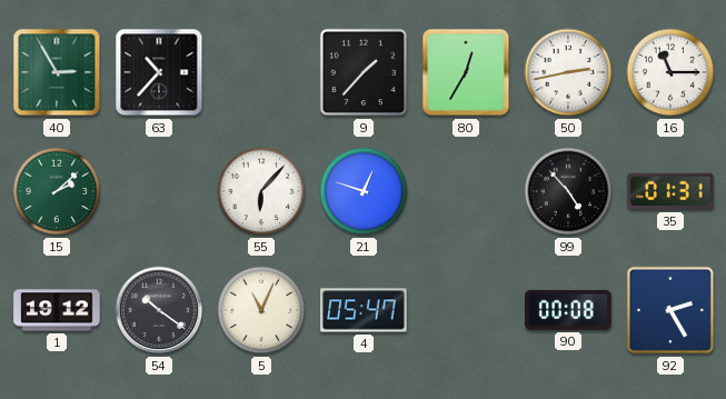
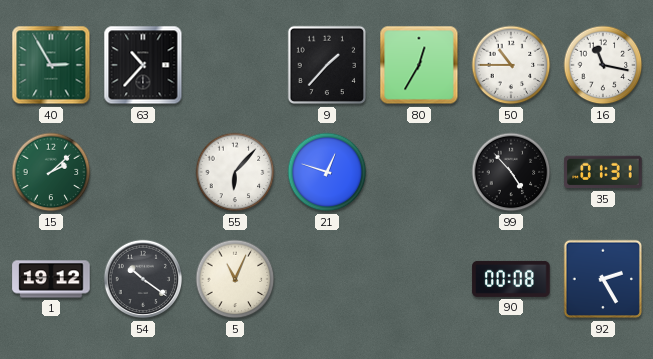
50: 2:43 -> 10:45 (511, 65)
16: 11:15 -> 11:17 (603, 65)
4: 05:47 -> none (364, 310)
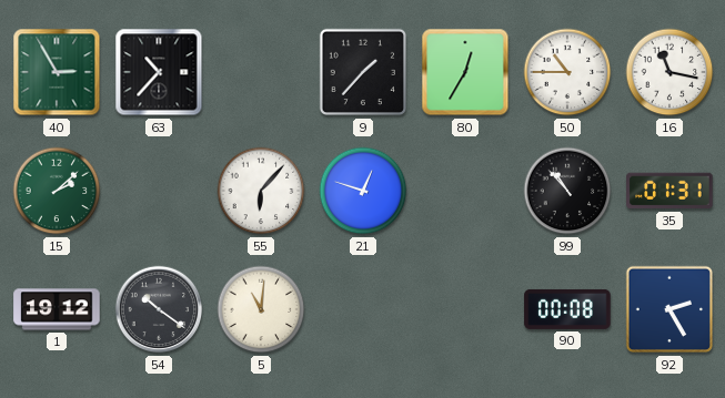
99: 4:53 -> 10:53 (567, 191)
5: 11:04 -> 11:01 (261, 309)
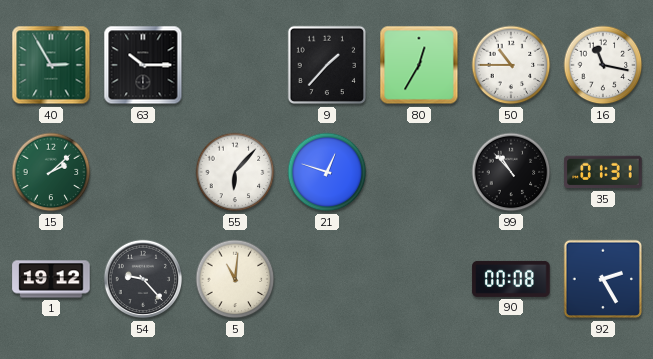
63: 10:37 -> 10:15 (143, 65)
54: 10:21 -> 9:23 (143, 279)
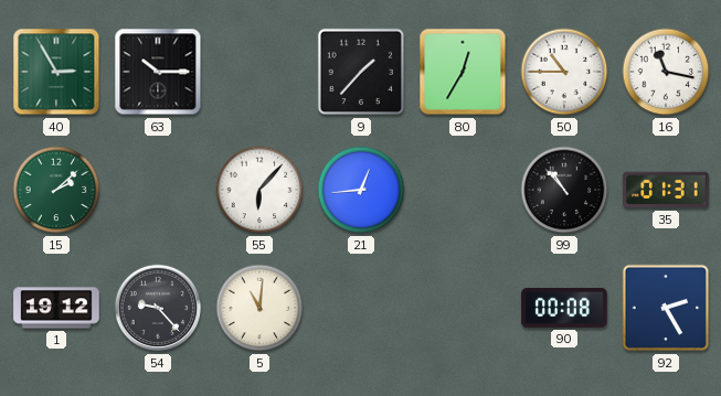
21: 12:48 -> 12:44 (361, 190)
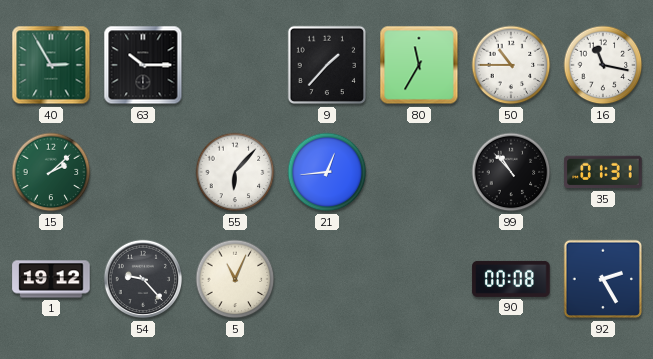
80: 12:35 -> 11:35 (419, 65)
5: 11:01 -> 11:04 (235, 279)
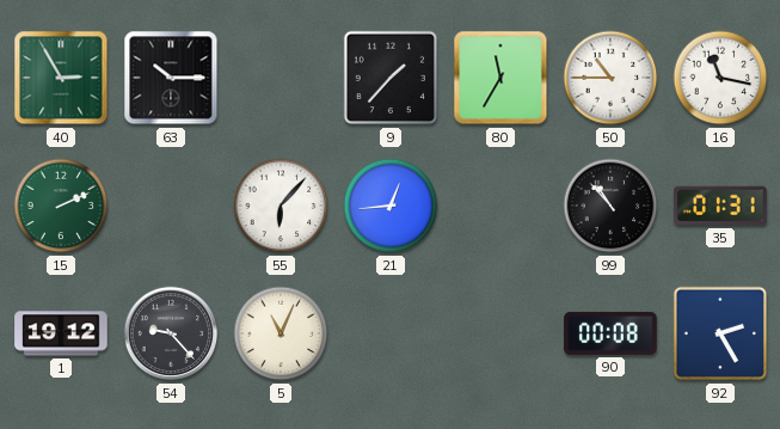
15: 2:08 -> 2:11 (61, 206)
